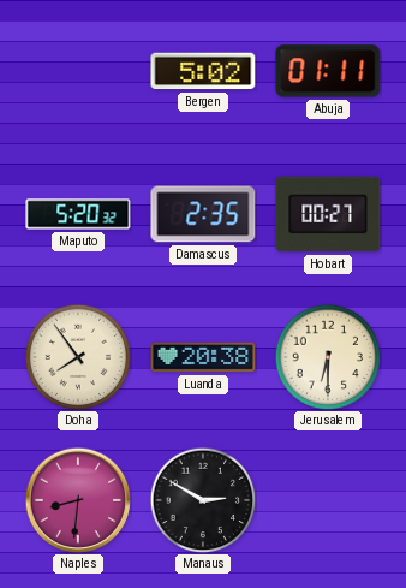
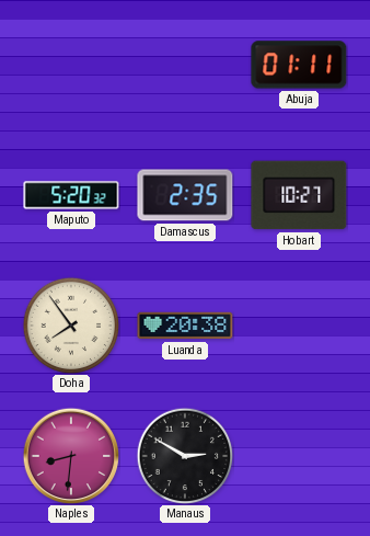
Bergen: 5:02 -> none (203, 71)
Hobart: 00:27 -> 10:27 (299, 195)
Jerusalem: 6:30 -> none (328, 357)
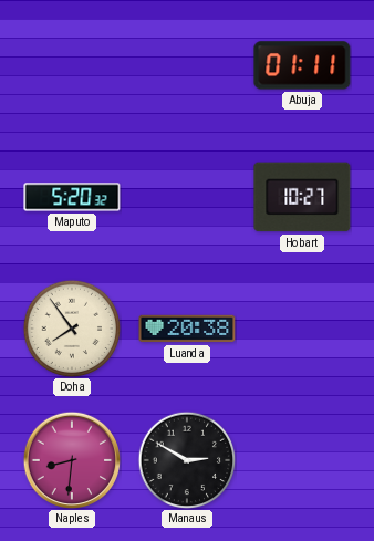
Damascus: 2:35 -> none (185, 195)
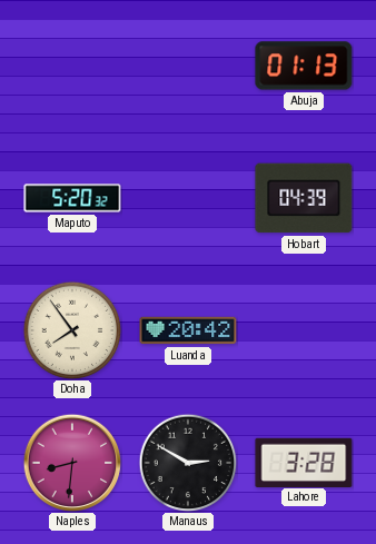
Abuja: 01:11 -> 01:13 (304, 66)
Hobart: 10:27 -> 04:39 (304, 198)
Luanda: 20:38 -> 20:42 (188, 330)
Lahore: none -> 3:28 (304, 462)
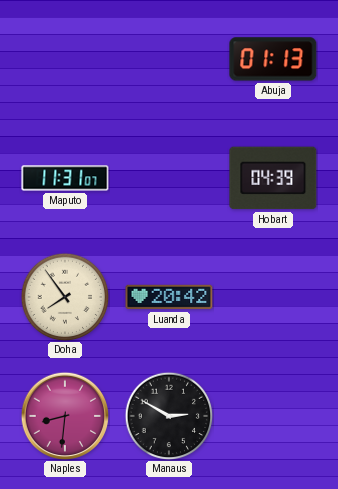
Maputo: 5:20 -> 11:31 (65, 178)
Lahore: 3:28 -> none (304, 462)
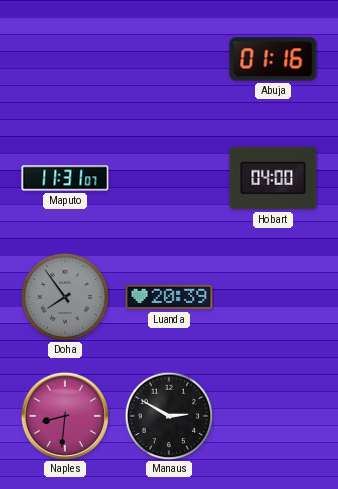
Abuja: 01:13 -> 01:16 (273, 59)
Hobart: 04:39 -> 04:00 (273, 178)
Doha dial: cream -> grey (65, 297)
Luanda: 20:42 -> 20:39 (169, 297)
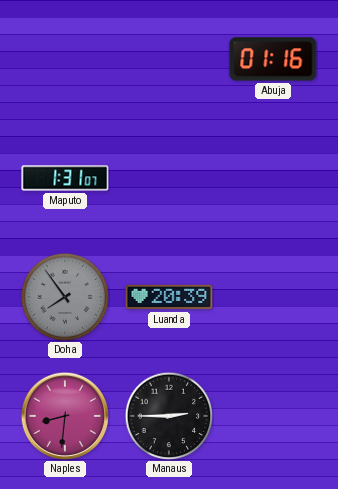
Maputo: 11:31 -> 1:31 (65, 178)
Hobart: 04:00 -> none (273, 178)
Manaus: 2:50 -> 2:45 (169, 416)
